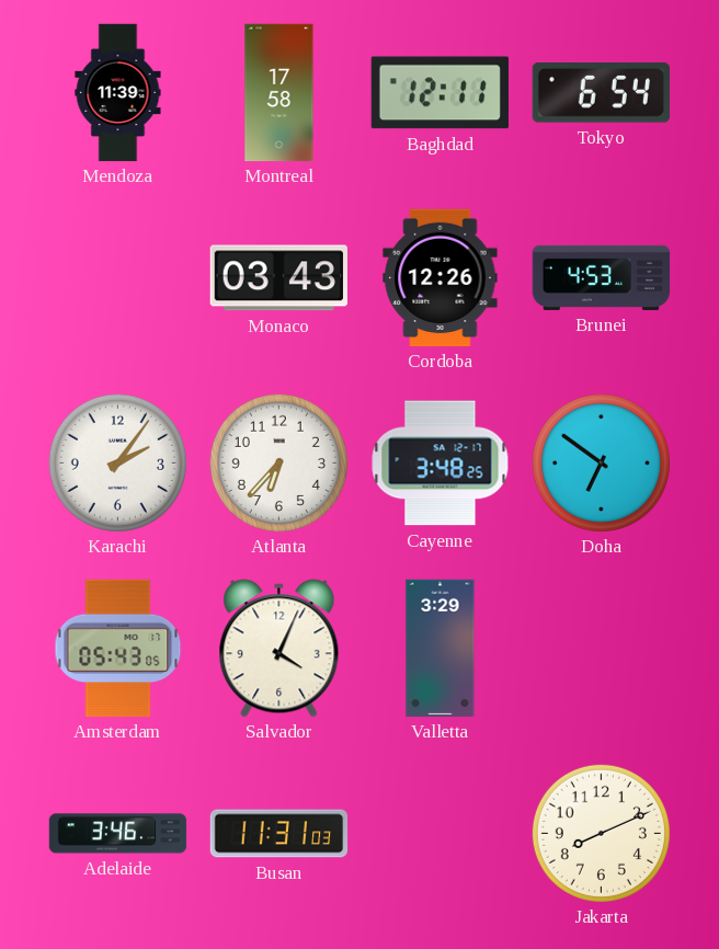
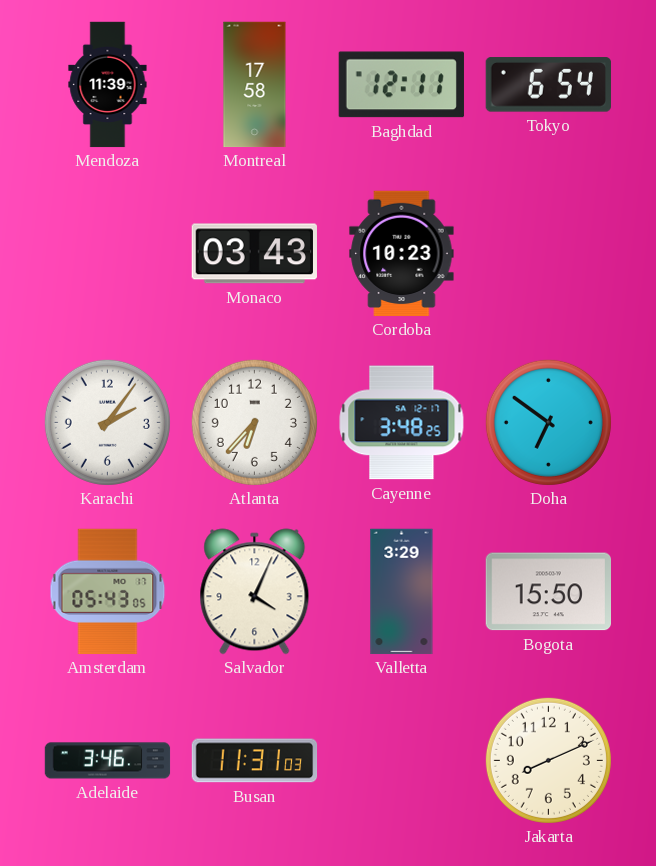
Cordoba: 12:26 -> 10:23 (402, 254)
Brunei: 4:53 -> none (602, 277)
Bogota: none -> 15:50 (548, 592)
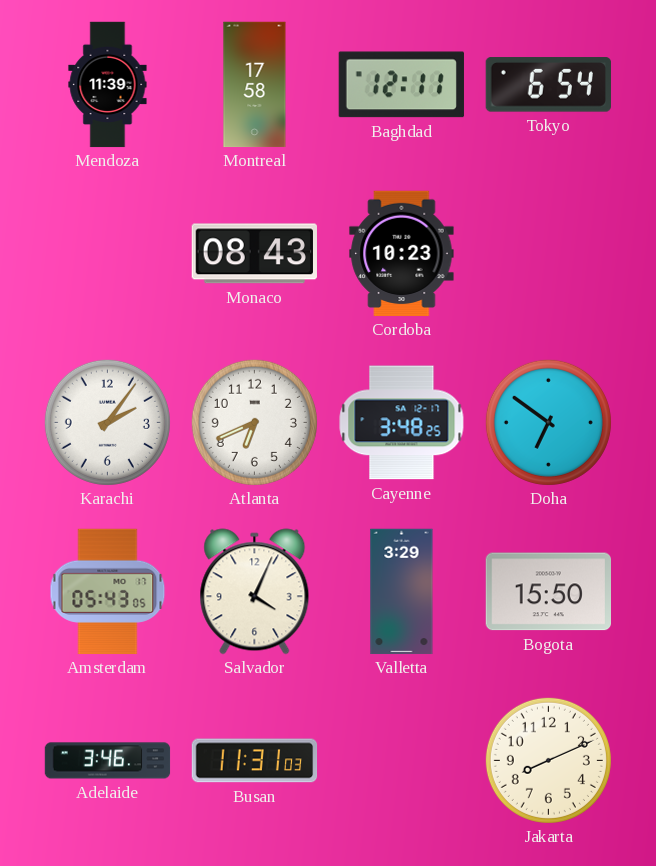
Monaco: 03:43 -> 08:43 (254, 254)
Atlanta: 6:37 -> 6:41 (254, 422)
